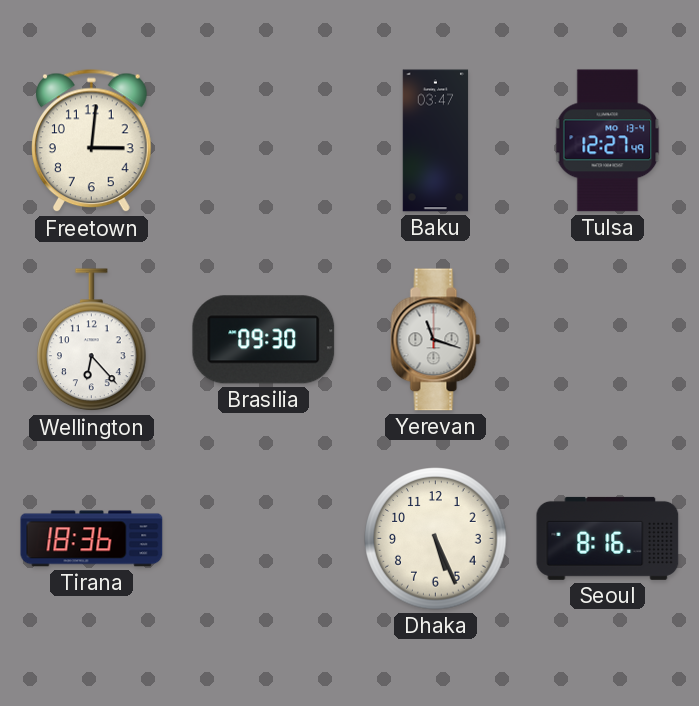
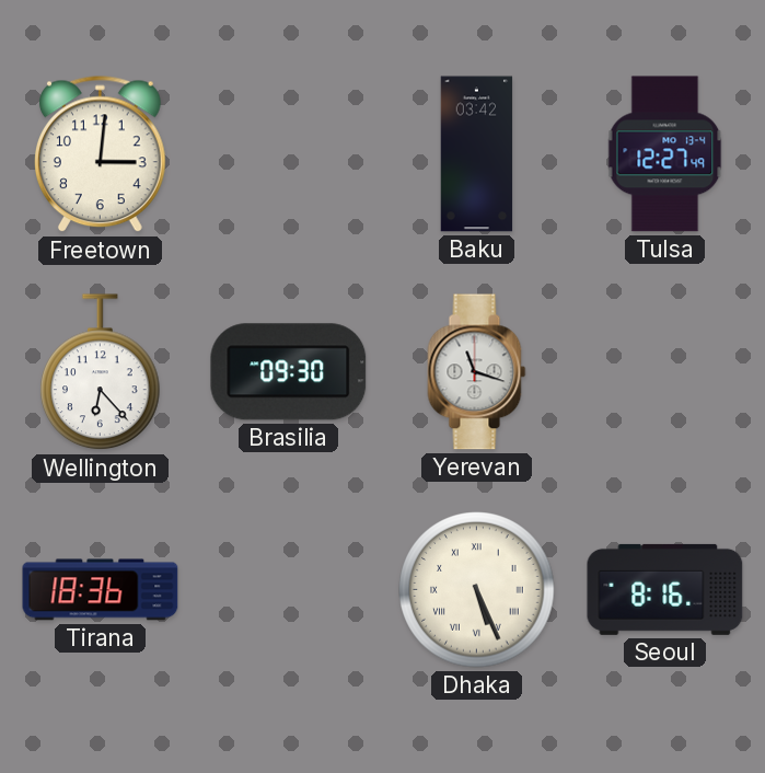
Baku: 03:47 -> 03:42 (477, 154)
Dhaka numerals: Arabic -> Roman (477, 590)
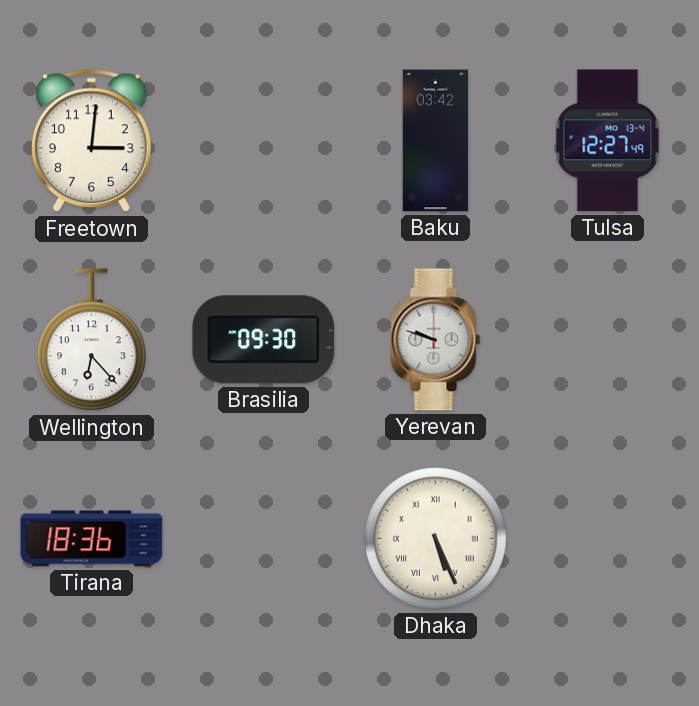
Yerevan: 11:18 -> 9:48 (436, 340)
Seoul: 8:16 -> none (665, 589)
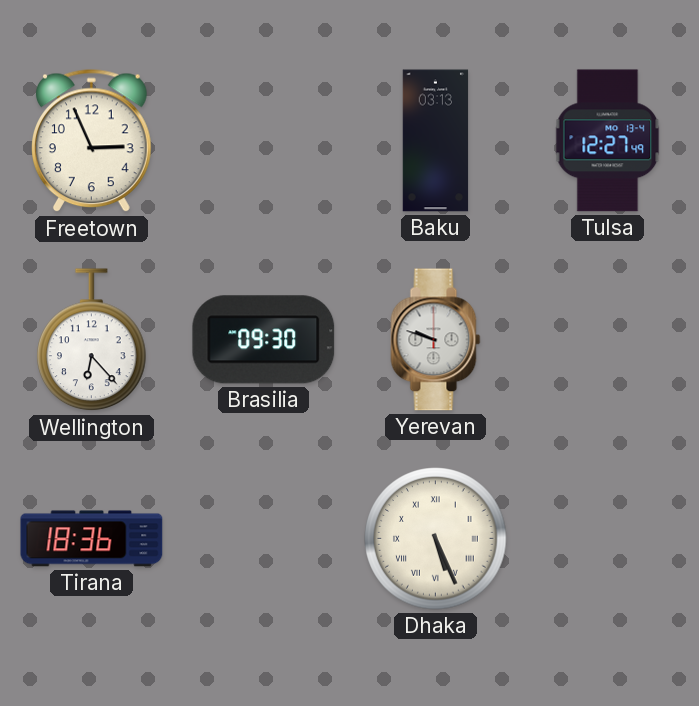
Freetown: 3:01 -> 2:56 (92, 141)
Baku: 03:42 -> 03:13 (436, 141)
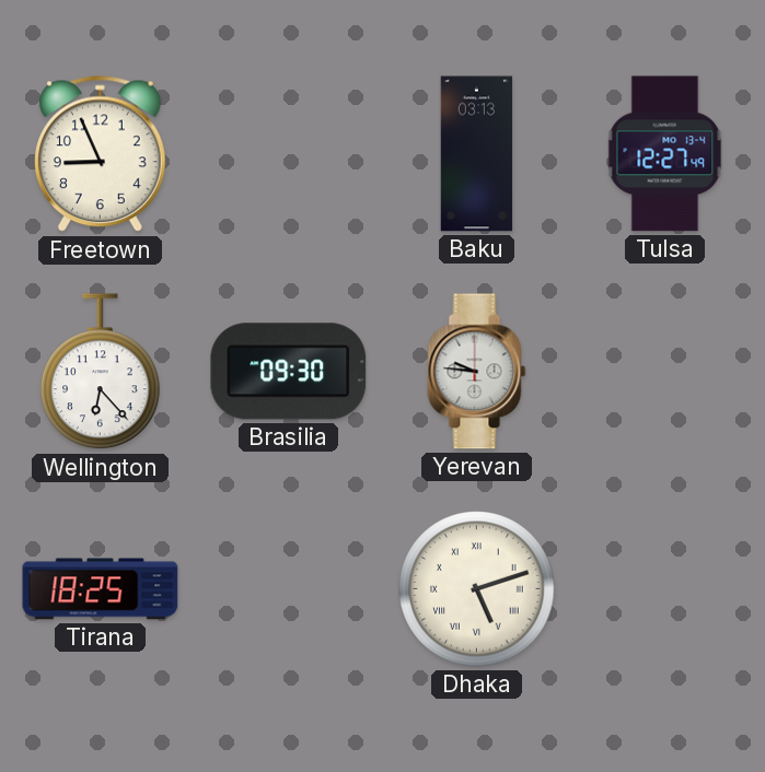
Freetown: 2:56 -> 8:56 (101, 154)
Yerevan: 9:48 -> 9:46 (477, 372)
Tirana: 18:36 -> 18:25 (101, 589)
Dhaka: 5:26 -> 5:12 (477, 589)
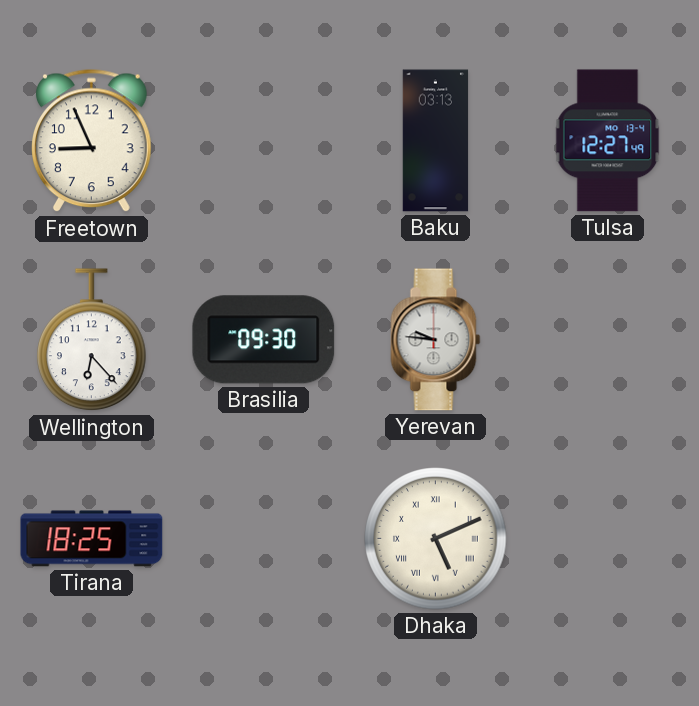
Dhaka: 5:12 -> 5:11 (436, 539)
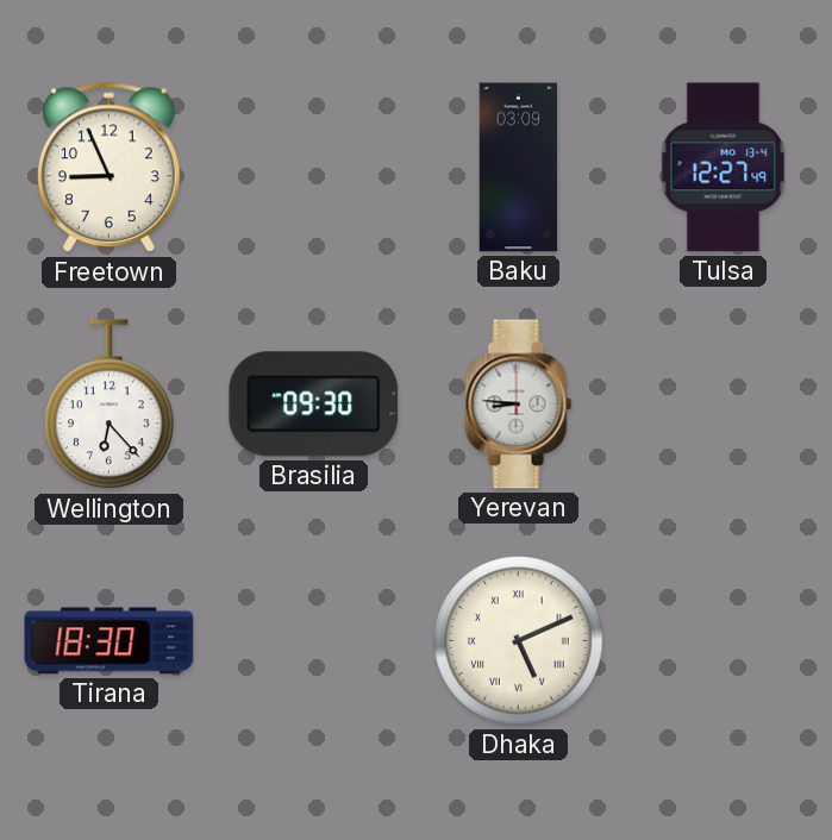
Baku: 03:13 -> 03:09 (519, 168)
Yerevan: 9:46 -> 8:46 (519, 405)
Tirana: 18:25 -> 18:30 (110, 641)
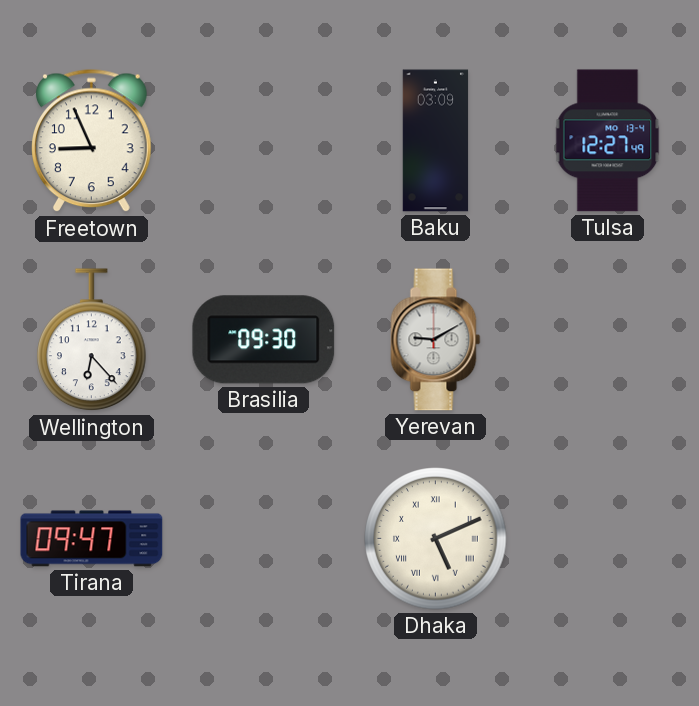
Yerevan: 8:46 -> 9:10 (436, 340)
Tirana: 18:30 -> 09:47 (92, 539)
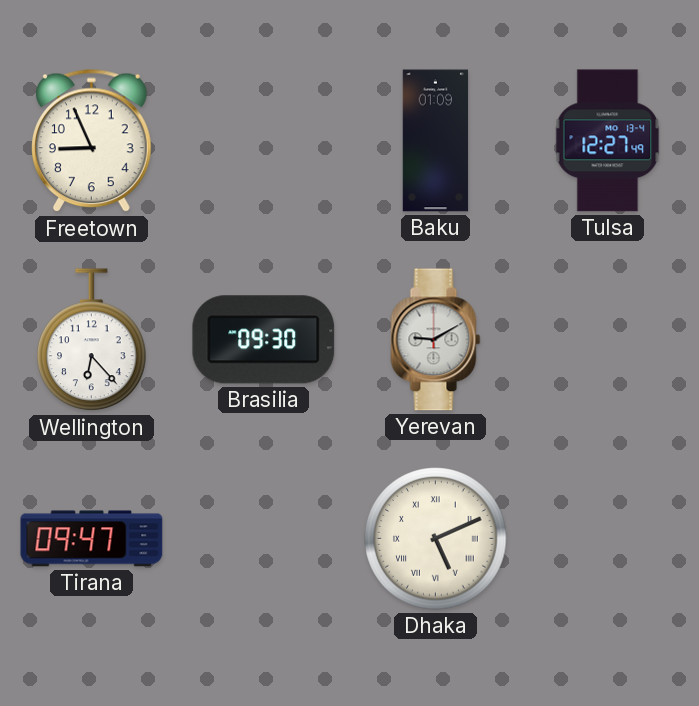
Baku: 03:09 -> 01:09 (436, 141)
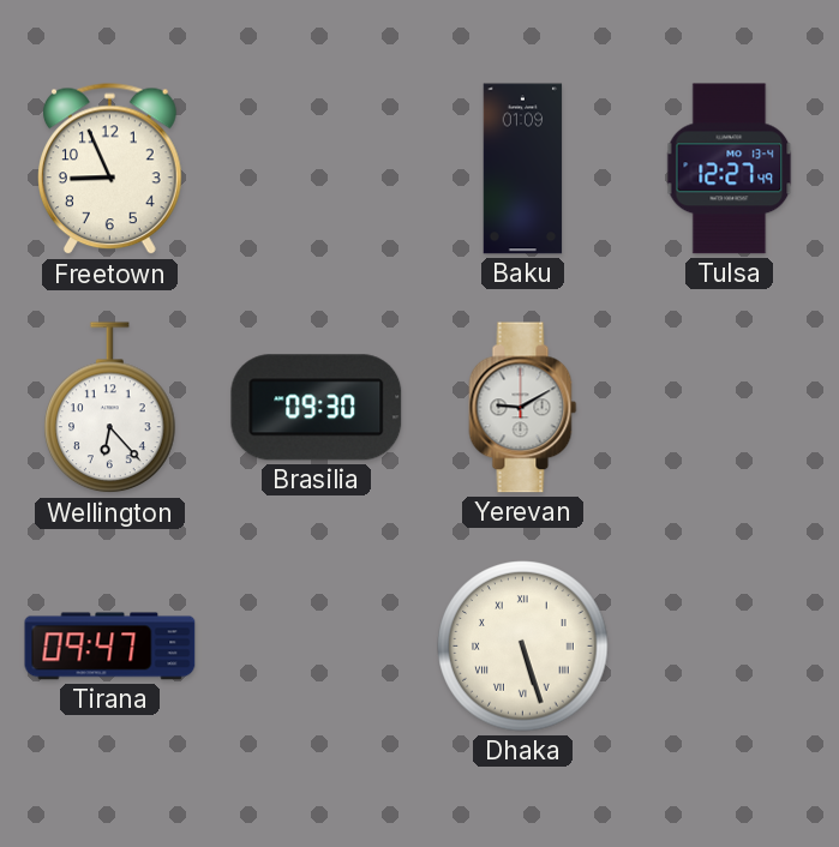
Dhaka: 5:11 -> 5:27 (523, 647)
